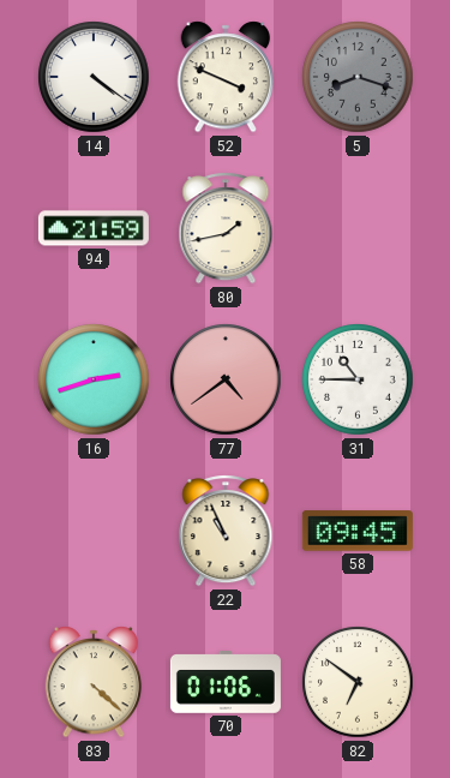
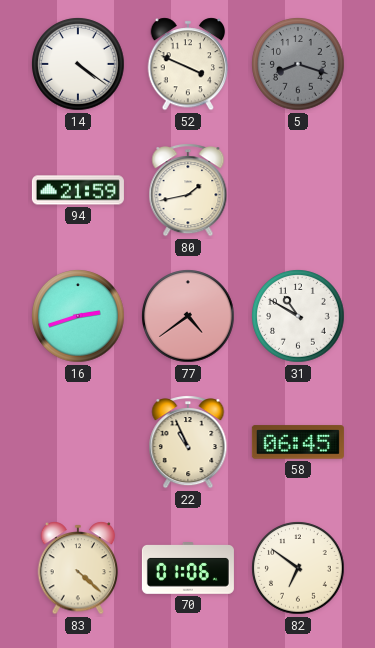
31: 10:45 -> 10:50 (298, 316)
58: 09:45 -> 06:45 (298, 442)
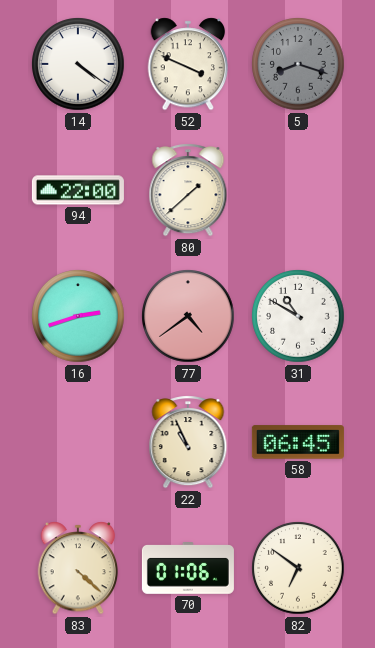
94: 21:59 -> 22:00 (78, 190)
80: 1:43 -> 1:38 (188, 190)
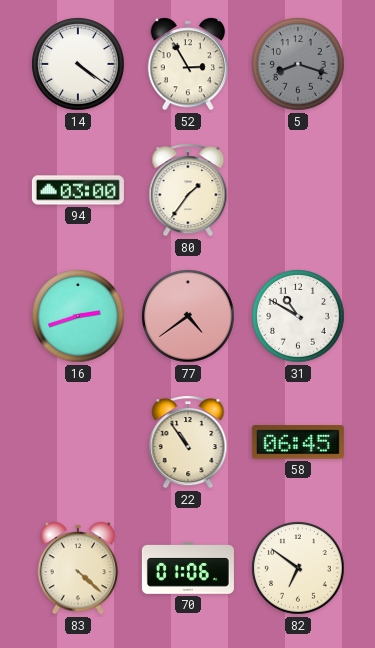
52: 3:49 -> 2:55 (188, 64)
94: 22:00 -> 03:00 (78, 190)
80: 1:38 -> 1:36 (188, 190)
22: 10:56 -> 10:54 (188, 442)
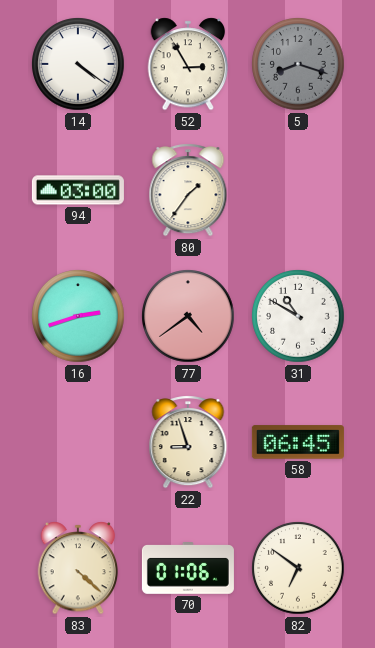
22: 10:54 -> 8:57 (188, 442)
